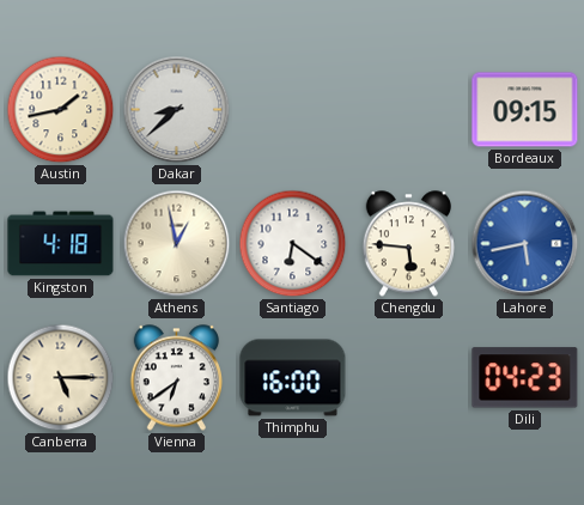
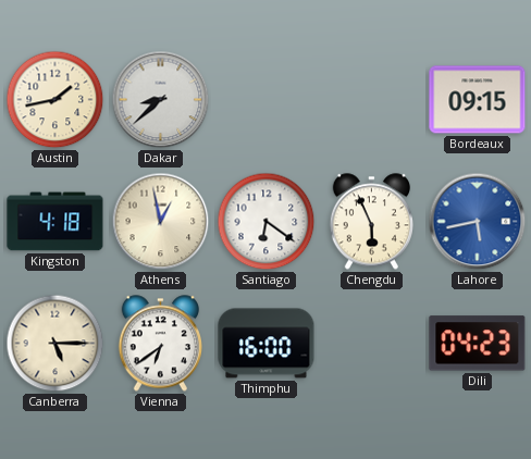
Chengdu: 5:46 -> 5:56 (371, 222)
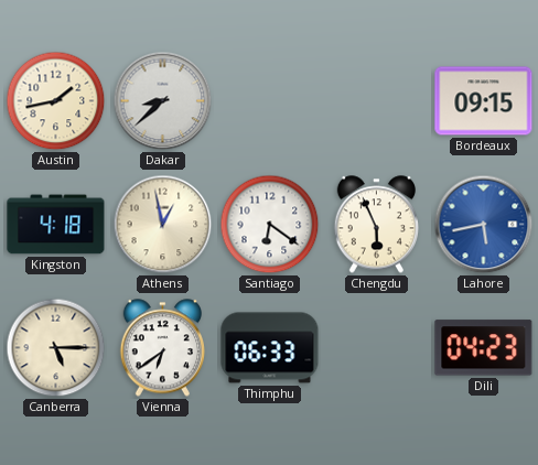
Thimphu: 16:00 -> 06:33 (270, 348)
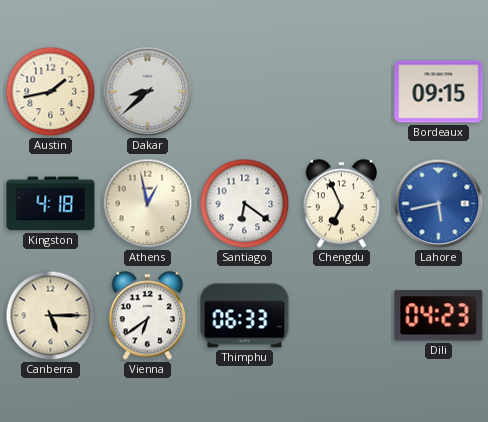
Chengdu: 5:56 -> 6:56 (341, 204)
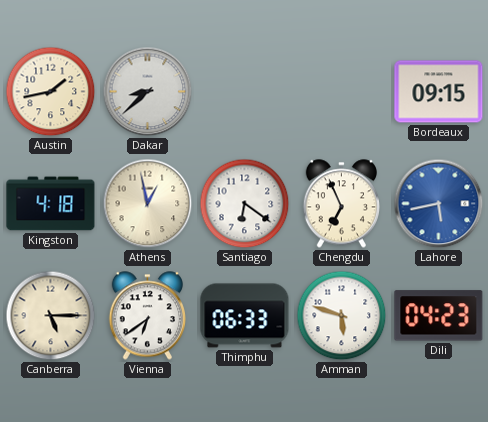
Amman: none -> 5:48 (342, 316)
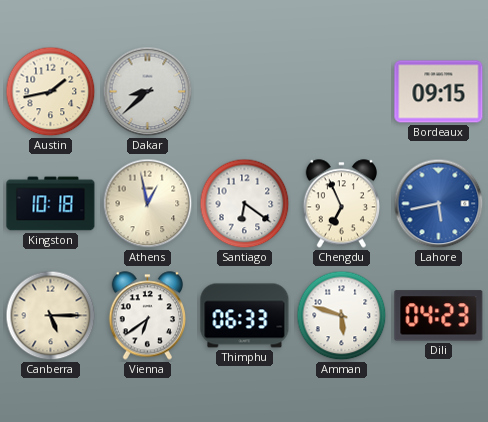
Kingston: 4:18 -> 10:18 (51, 204)
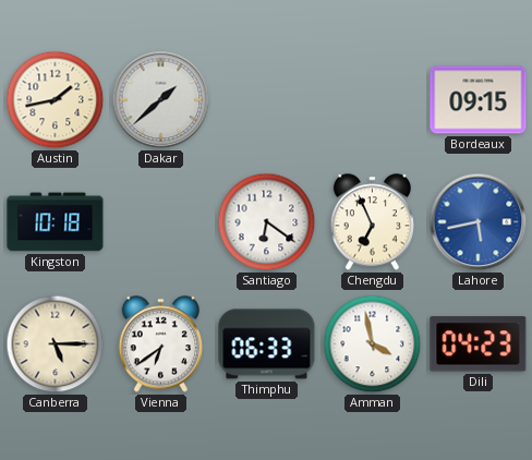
Dakar: 8:38 -> 1:38 (161, 100)
Athens: 12:58 -> none (148, 204)
Amman: 5:48 -> 3:58 (373, 344)
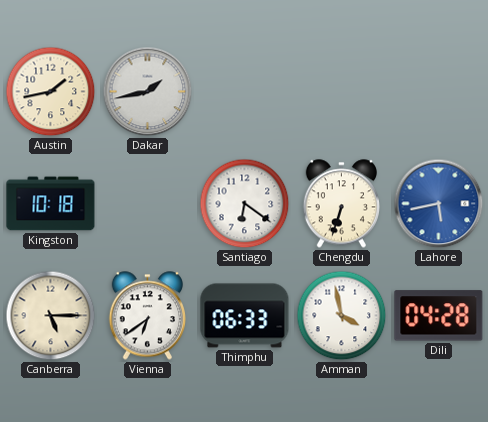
Dakar: 1:38 -> 1:43 (148, 92)
Bordeaux: 09:15 -> none (479, 100)
Chengdu: 6:56 -> 6:33 (341, 204)
Dili: 04:23 -> 04:28 (439, 316)
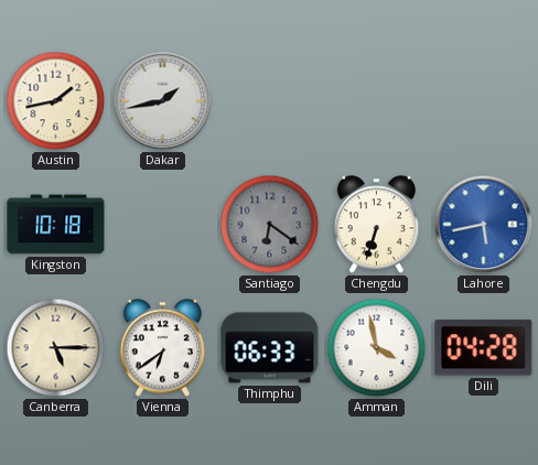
Santiago dial: white -> grey (270, 225)
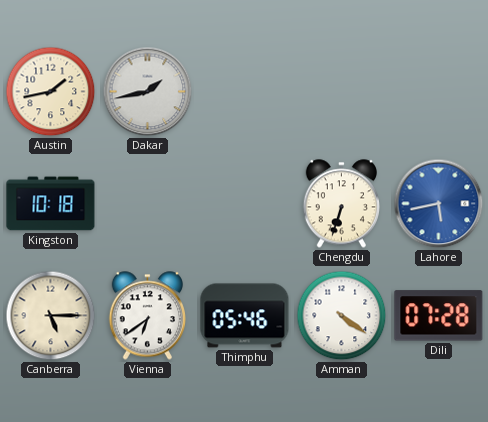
Santiago: 6:21 -> none (270, 225)
Thimphu: 06:33 -> 05:46 (245, 316)
Amman: 3:58 -> 4:21 (342, 316)
Dili: 04:28 -> 07:28 (439, 316)
